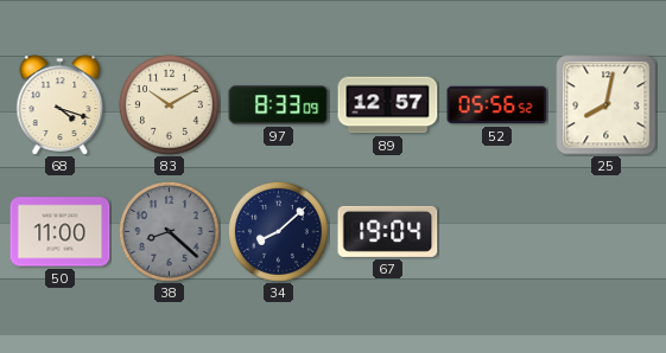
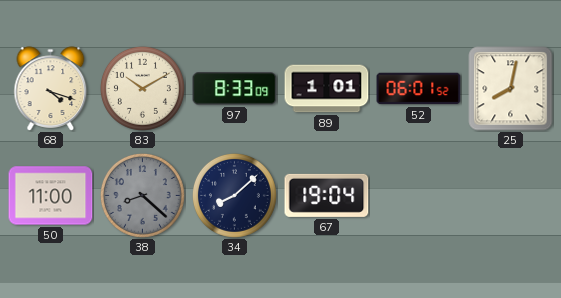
89: 12:57 -> 1:01 (327, 89)
52: 05:56 -> 06:01 (419, 89)
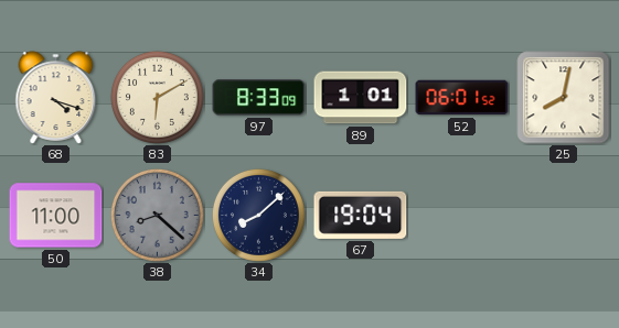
83: 10:10 -> 6:10 (157, 97)
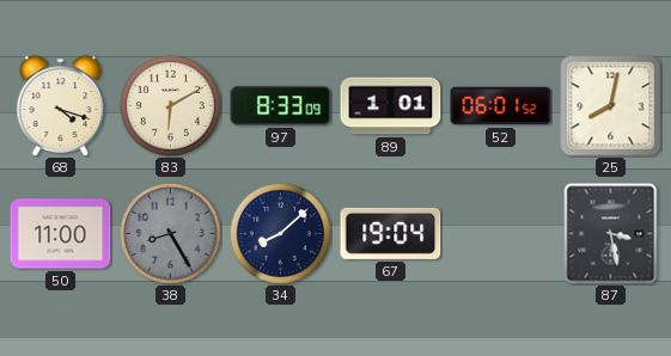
38: 8:22 -> 8:25 (170, 233)
87: none -> 3:28 (611, 234)
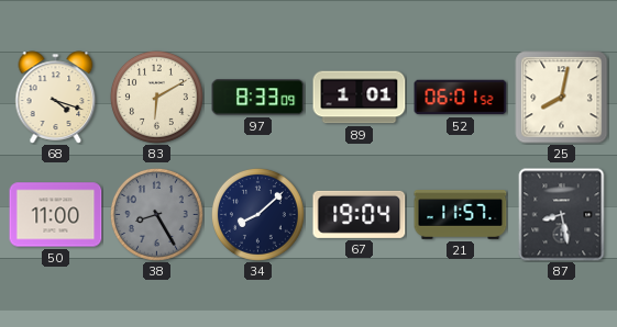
21: none -> 11:57 (461, 215)
87: 3:28 -> 8:28 (562, 215)
